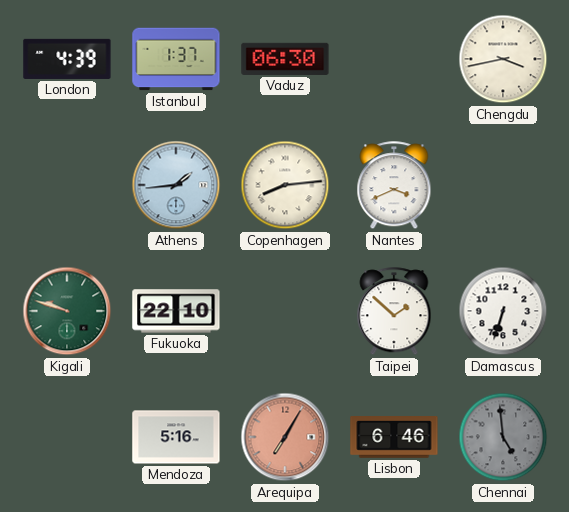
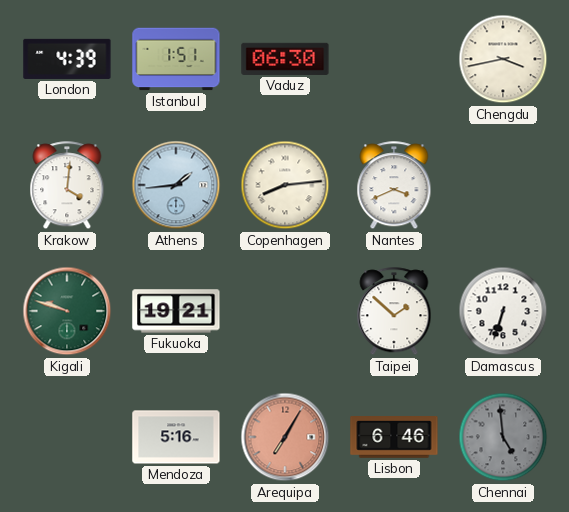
Istanbul: 1:37 -> 1:51 (176, 59)
Krakow: none -> 4:01 (67, 186)
Fukuoka: 22:10 -> 19:21 (176, 311)
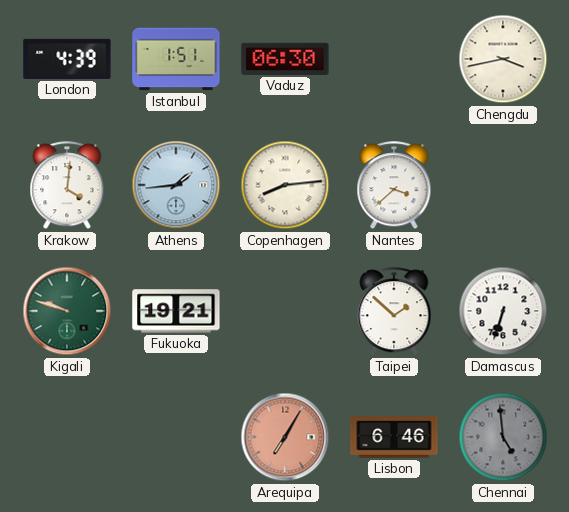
Nantes: 3:41 -> 3:38 (394, 186)
Mendoza: 5:16 -> none (176, 437)
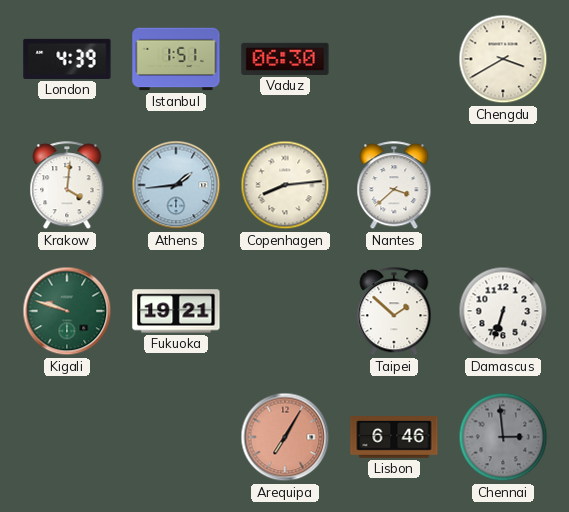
Chengdu: 3:43 -> 3:40 (503, 59)
Chennai: 4:59 -> 2:59 (503, 437)
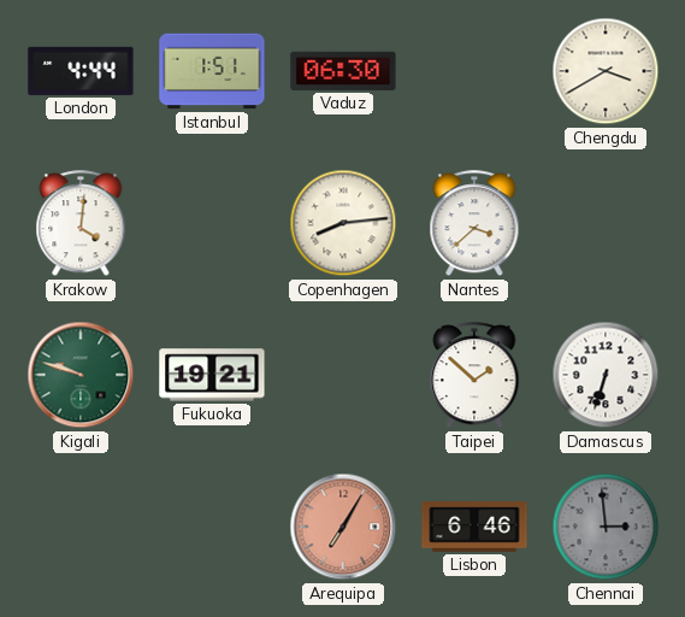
London: 4:39 -> 4:44 (81, 71)
Athens: 1:44 -> none (176, 185)
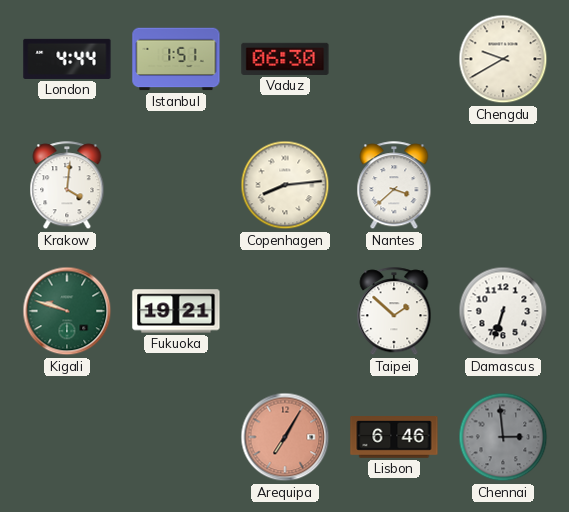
Chengdu: 3:40 -> 9:40 (503, 59)
